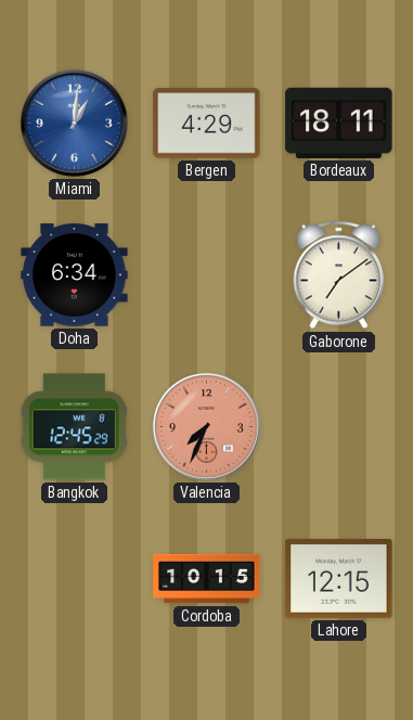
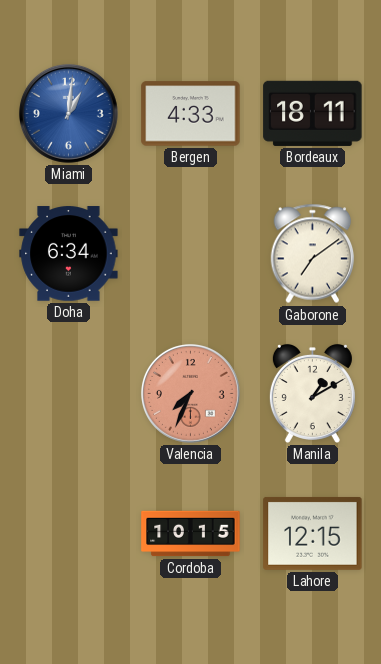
Bergen: 4:29 -> 4:33 (191, 114)
Bangkok: 12:45 -> none (74, 427)
Manila: none -> 1:10 (312, 393)
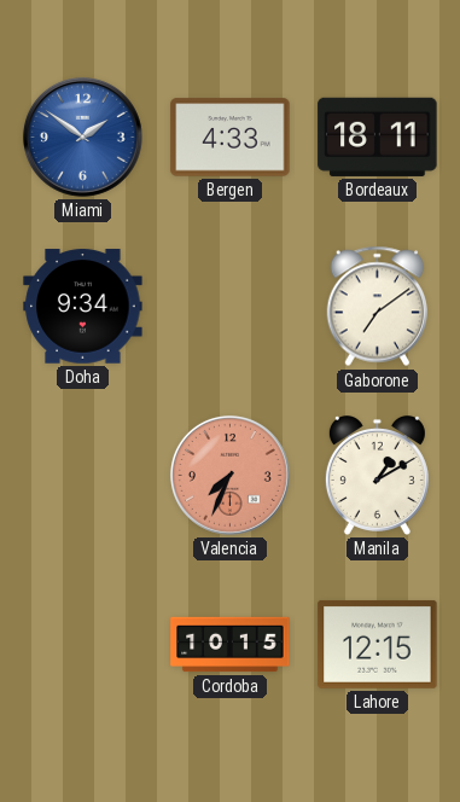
Miami: 1:01 -> 1:51 (82, 136)
Doha: 6:34 -> 9:34 (83, 307)
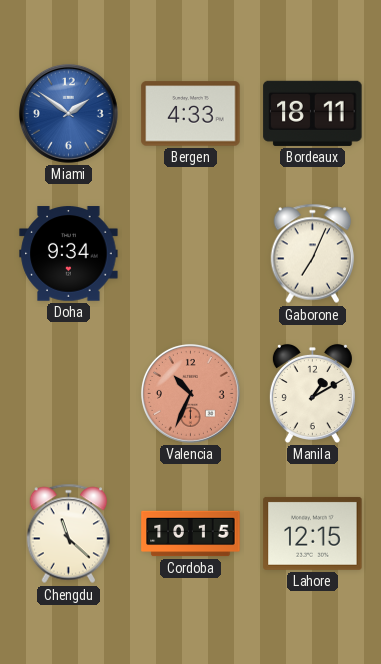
Gaborone: 7:09 -> 7:04 (313, 254)
Valencia: 7:34 -> 10:34 (190, 393)
Chengdu: none -> 11:22 (69, 534)
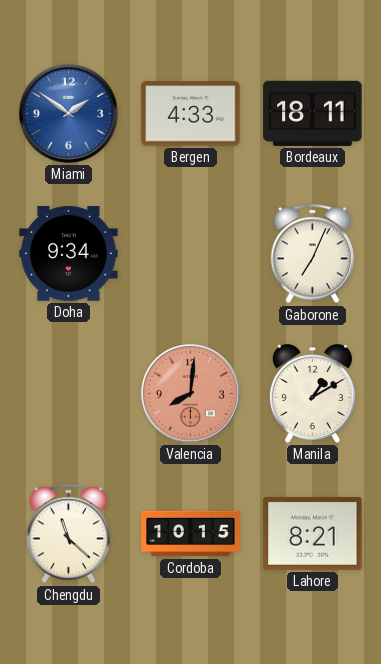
Valencia: 10:34 -> 8:01 (190, 393)
Lahore: 12:15 -> 8:21 (313, 533)
